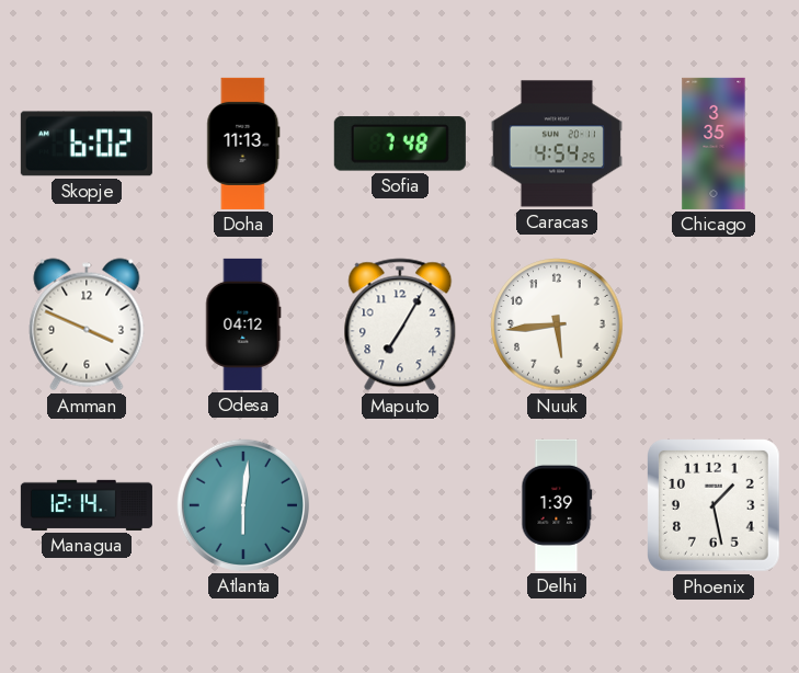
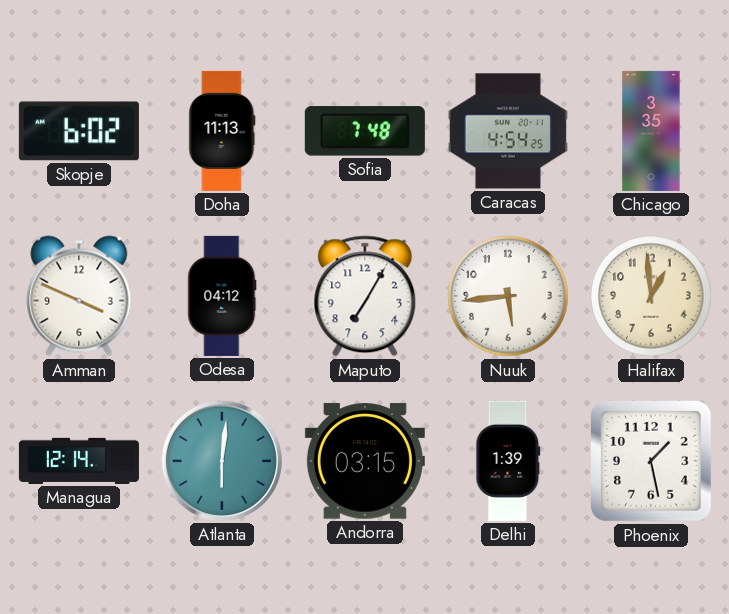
Halifax: none -> 12:59 (651, 296)
Andorra: none -> 03:15 (365, 461)
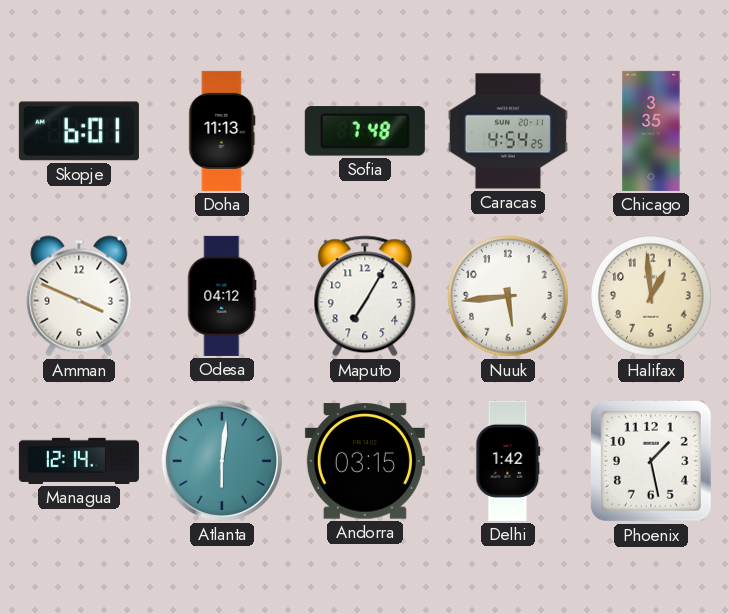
Skopje: 6:02 -> 6:01 (79, 131)
Delhi: 1:39 -> 1:42 (508, 461)
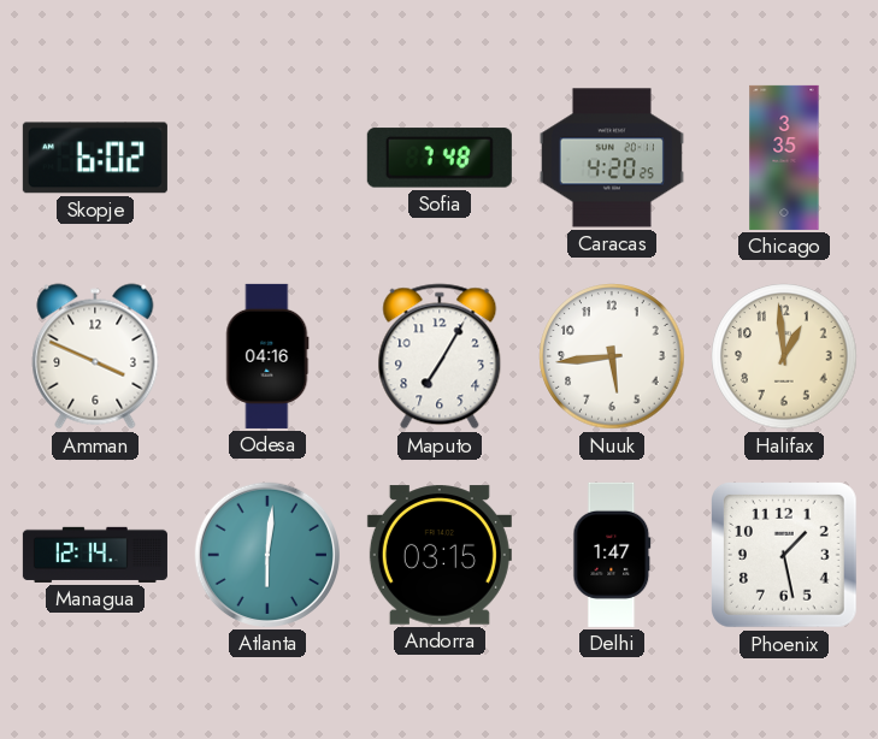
Skopje: 6:01 -> 6:02 (95, 158)
Doha: 11:13 -> none (222, 131)
Caracas: 4:54 -> 4:20 (612, 158)
Odesa: 04:12 -> 04:16 (267, 356)
Delhi: 1:42 -> 1:47 (612, 555)
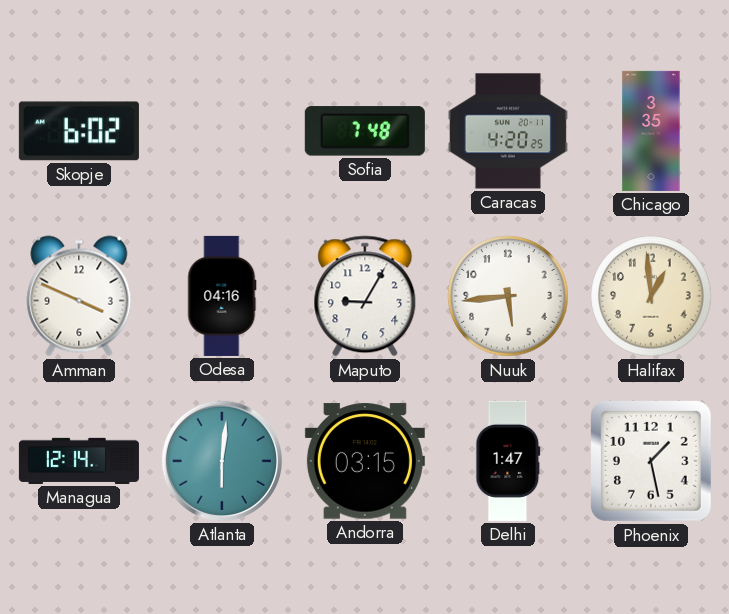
Maputo: 7:05 -> 9:05 (365, 296)
